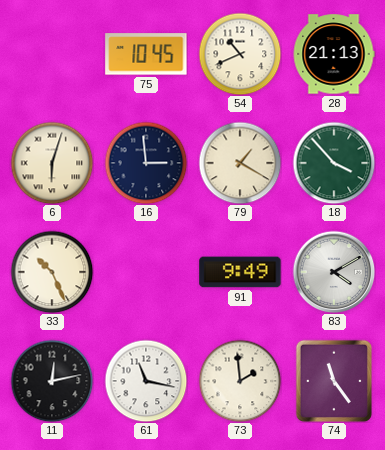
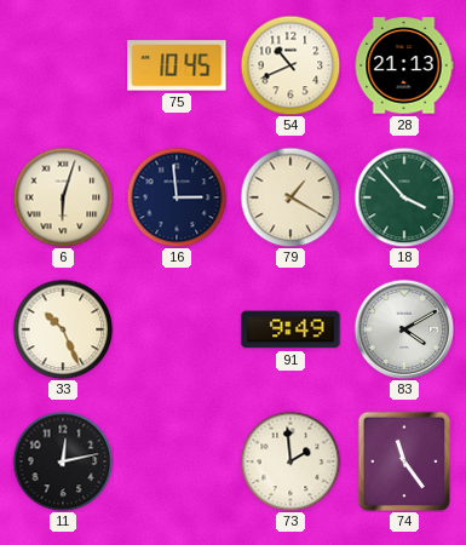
61: 11:17 -> none (146, 381)
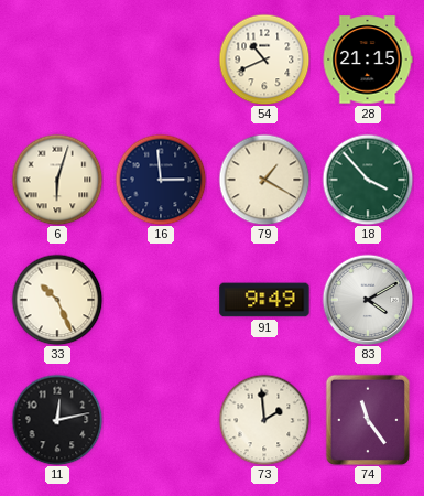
75: 10:45 -> none (177, 65)
28: 21:13 -> 21:15 (368, 60)
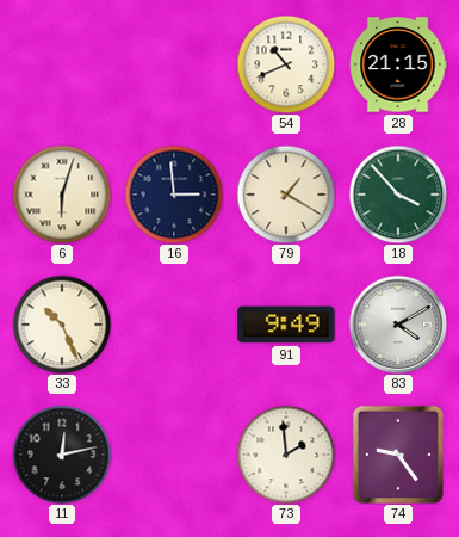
74: 11:24 -> 9:24 (398, 455)
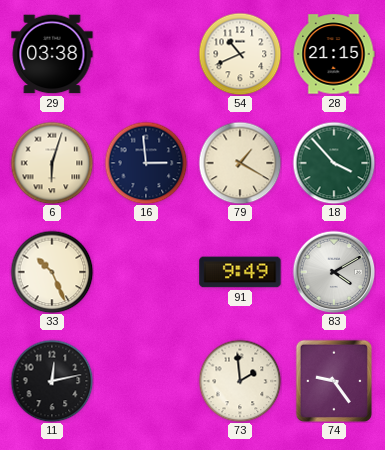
29: none -> 03:38 (52, 54)
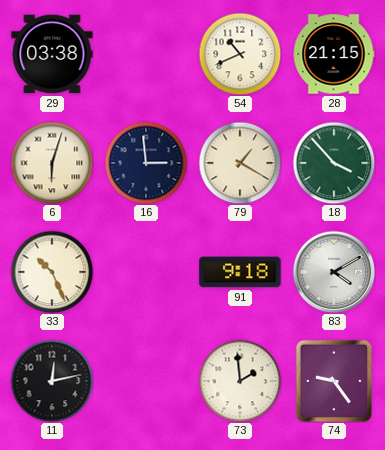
91: 9:49 -> 9:18 (240, 272)
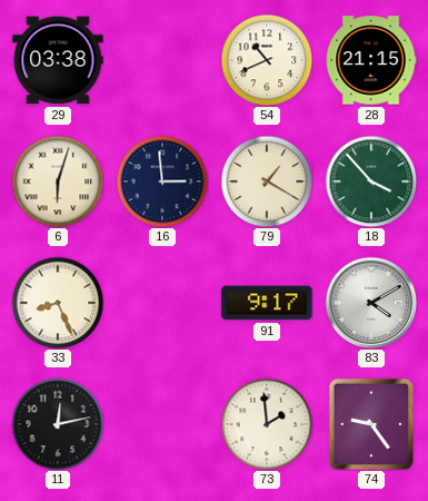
33: 10:26 -> 8:26 (58, 303)
91: 9:18 -> 9:17 (267, 303)
